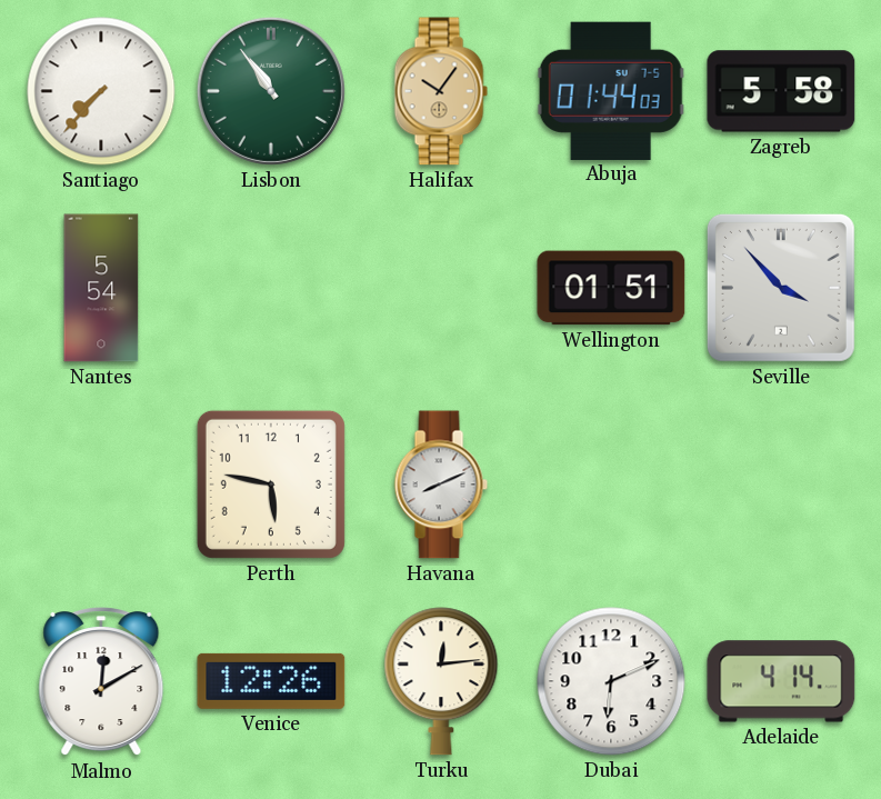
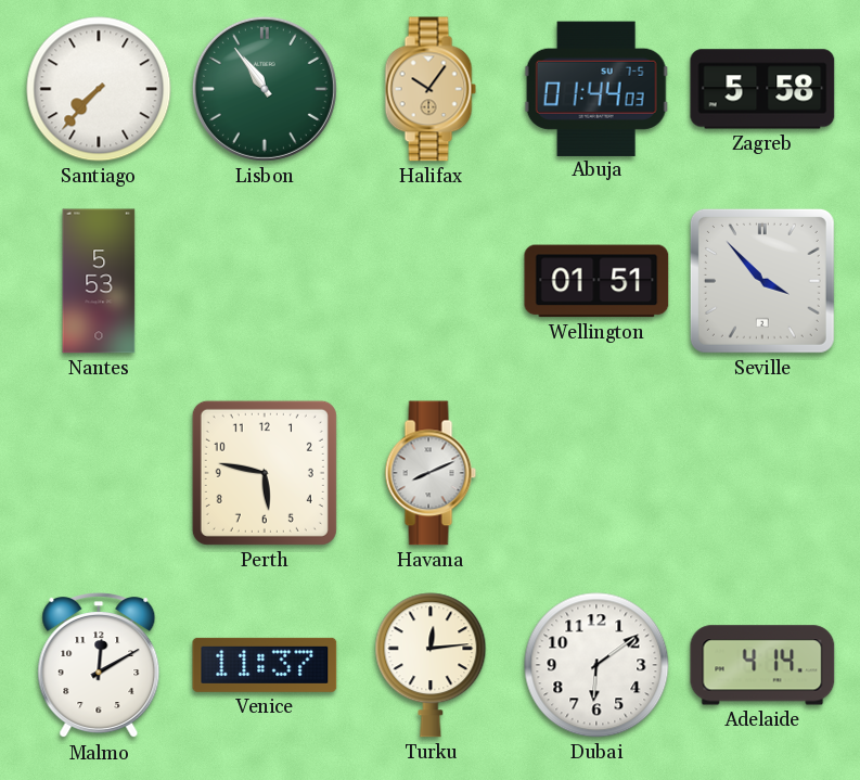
Nantes: 5:54 -> 5:53 (99, 281)
Venice: 12:26 -> 11:37 (265, 665)
Dubai: 6:11 -> 6:09 (596, 665)
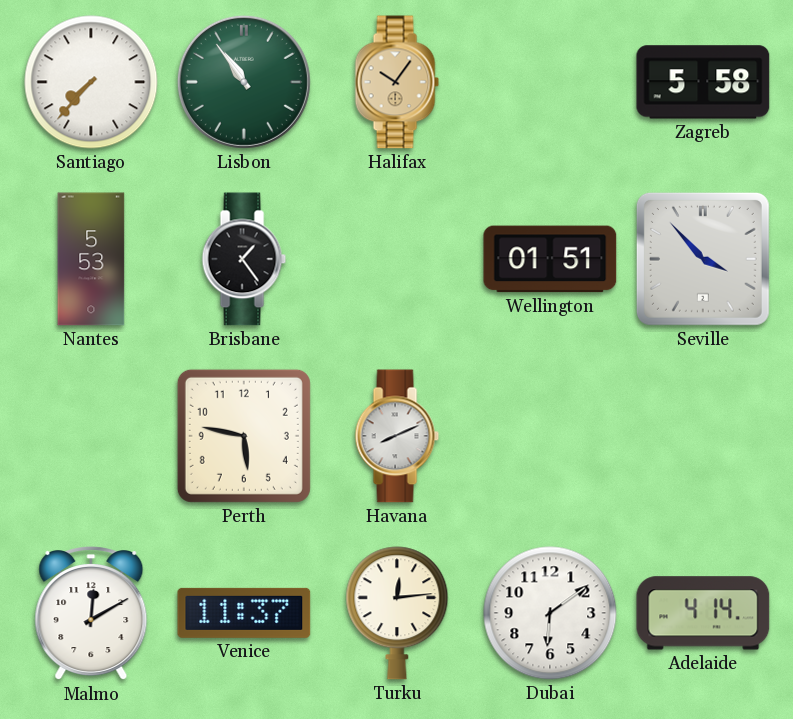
Abuja: 01:44 -> none (596, 88)
Brisbane: none -> 1:24 (244, 259)
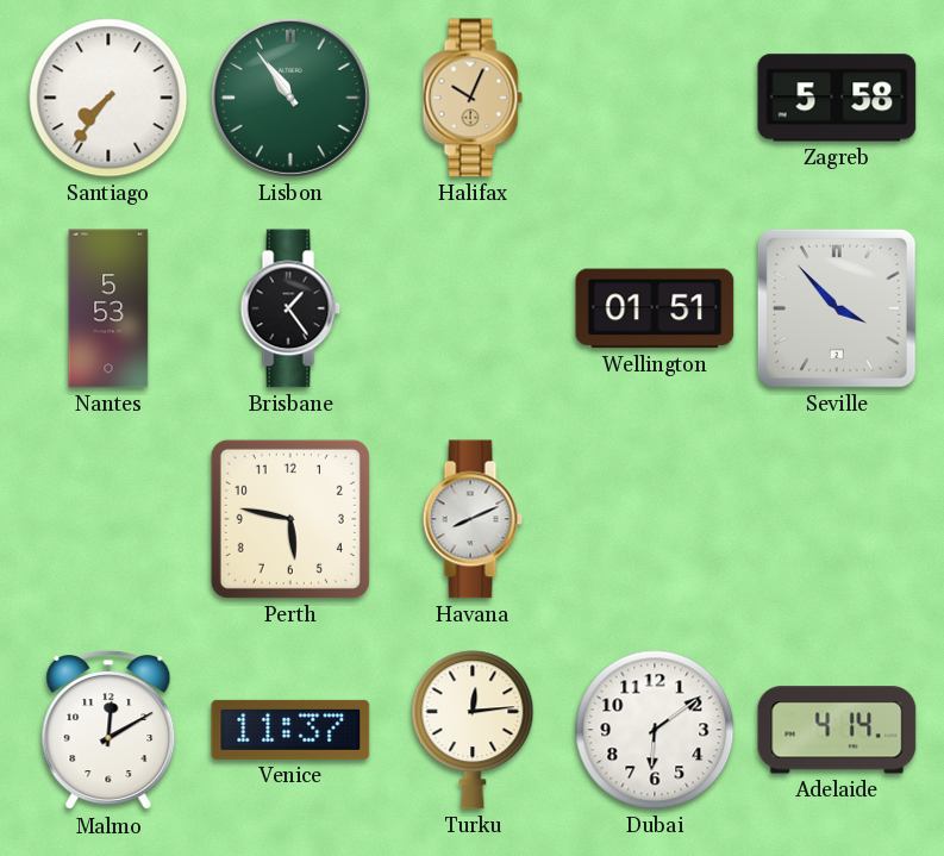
Santiago: 7:37 -> 7:36 (108, 98)
Halifax: 10:06 -> 10:04 (473, 98)
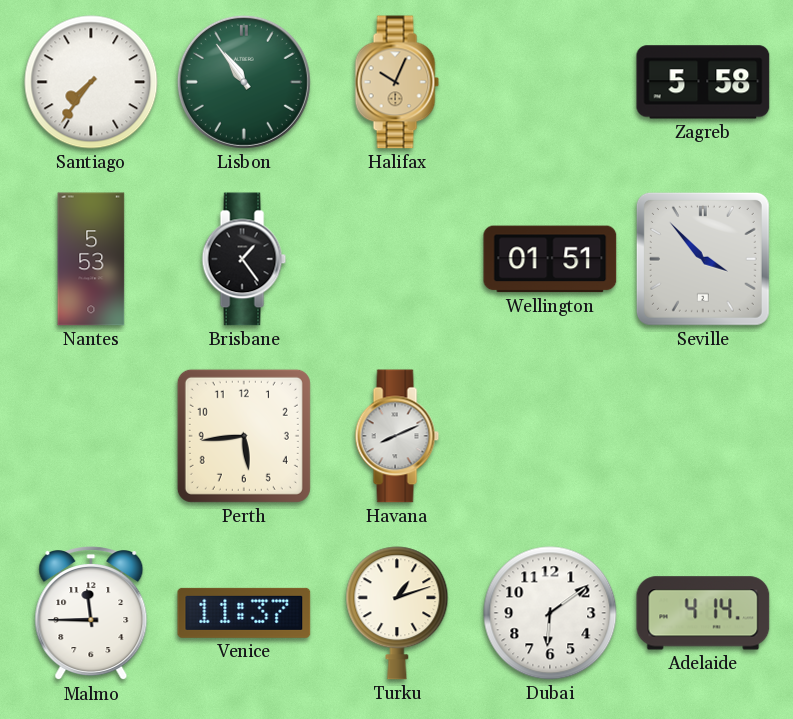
Perth: 5:47 -> 5:44 (244, 436)
Malmo: 12:10 -> 11:45 (91, 614)
Turku: 12:14 -> 1:12 (397, 613)
